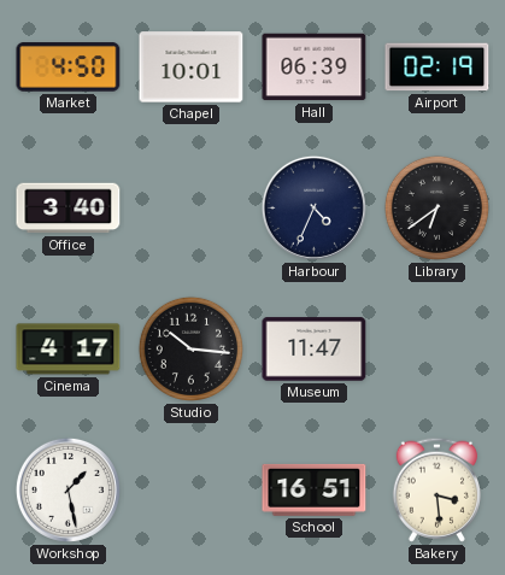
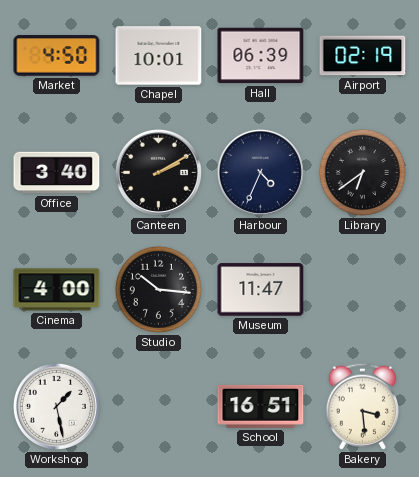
Canteen: none -> 2:10 (158, 172)
Cinema: 4:17 -> 4:00 (57, 290)
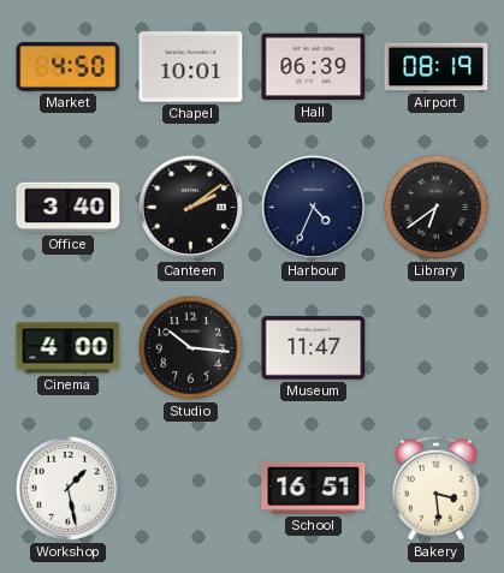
Airport: 02:19 -> 08:19 (437, 67)
Canteen: 2:10 -> 2:09 (190, 207)
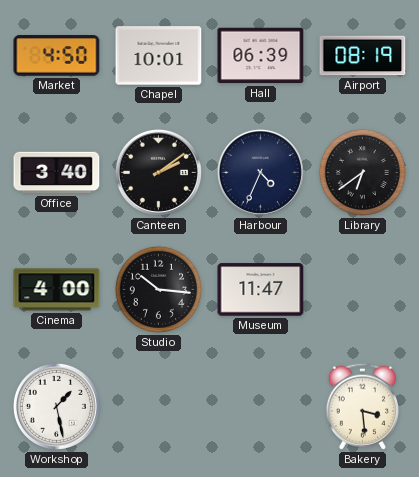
School: 16:51 -> none (314, 488)
